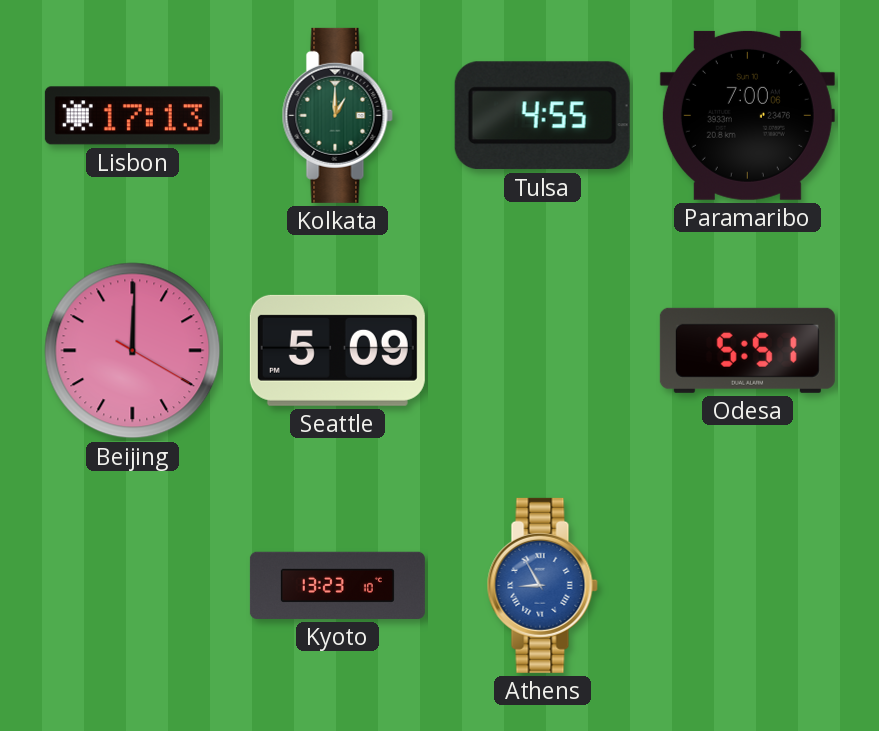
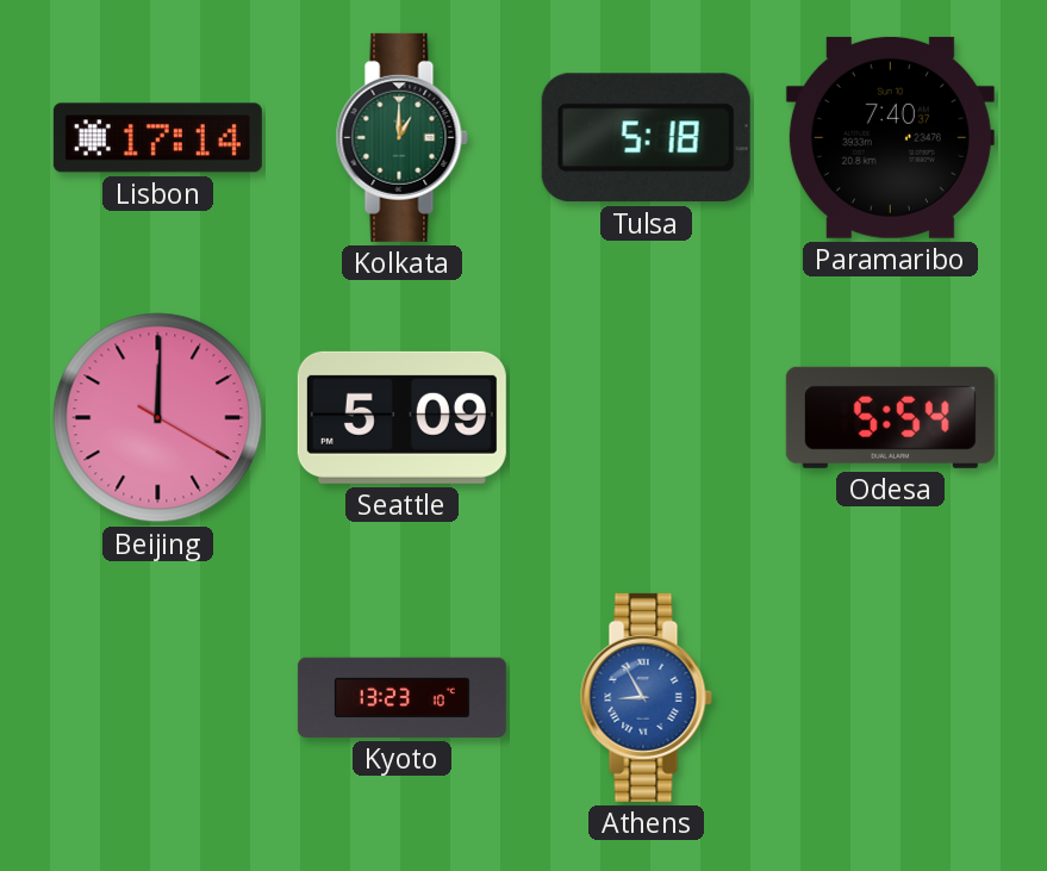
Lisbon: 17:13 -> 17:14 (157, 138)
Tulsa: 4:55 -> 5:18 (646, 138)
Paramaribo: 7:00 -> 7:40 (890, 137)
Odesa: 5:51 -> 5:54 (890, 417)
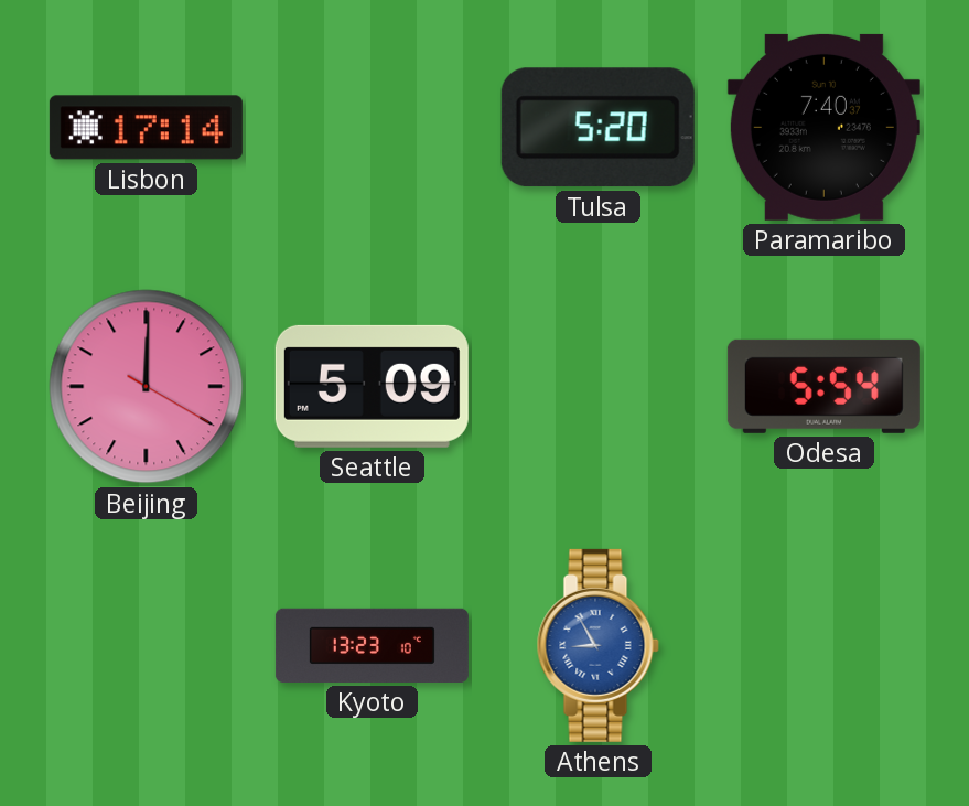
Kolkata: 1:00 -> none (401, 137)
Tulsa: 5:18 -> 5:20 (597, 128)
